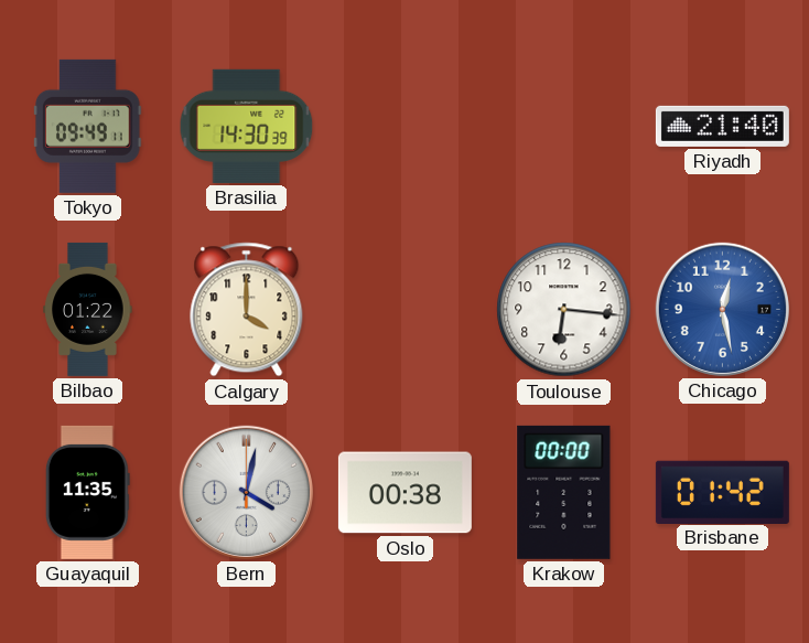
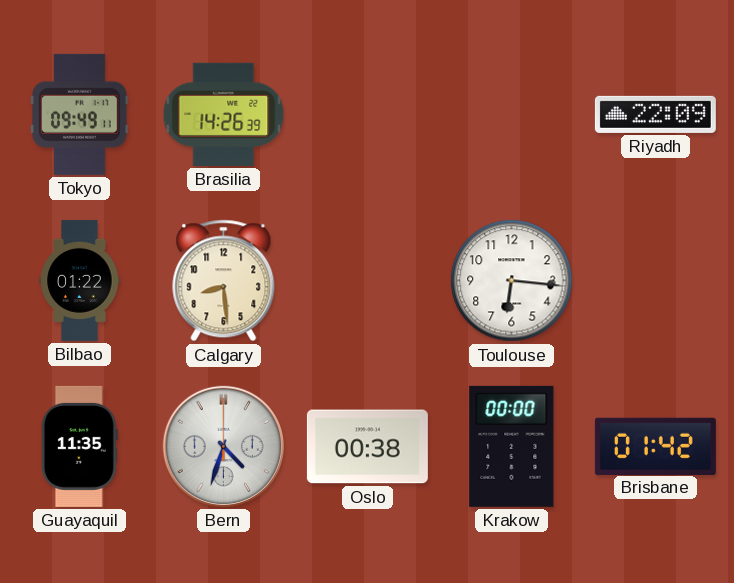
Brasilia: 14:30 -> 14:26 (224, 114)
Riyadh: 21:40 -> 22:09 (655, 114)
Calgary: 4:00 -> 8:29 (224, 281)
Chicago: 12:28 -> none (722, 309)
Bern: 4:02 -> 4:33 (223, 446)
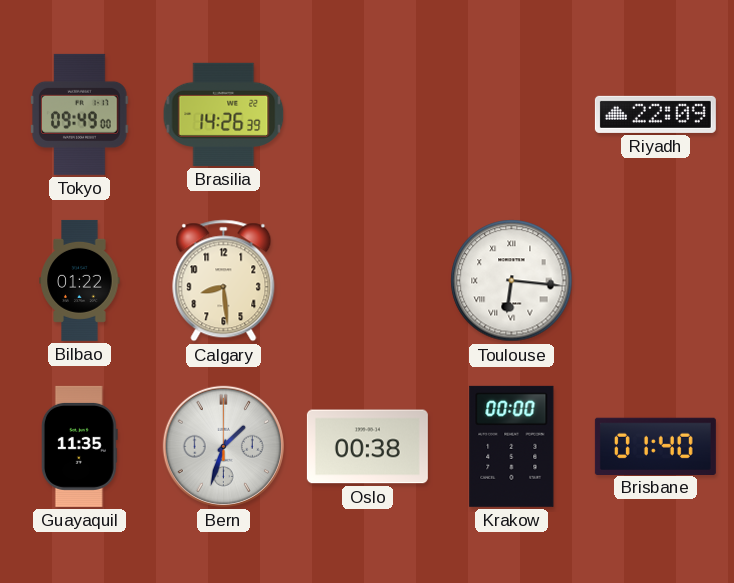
Tokyo: 09:49:11 -> 09:49:00 (80, 114)
Toulouse numerals: Arabic -> Roman (512, 281)
Bern: 4:33 -> 1:33 (223, 446)
Brisbane: 01:42 -> 01:40 (655, 446)
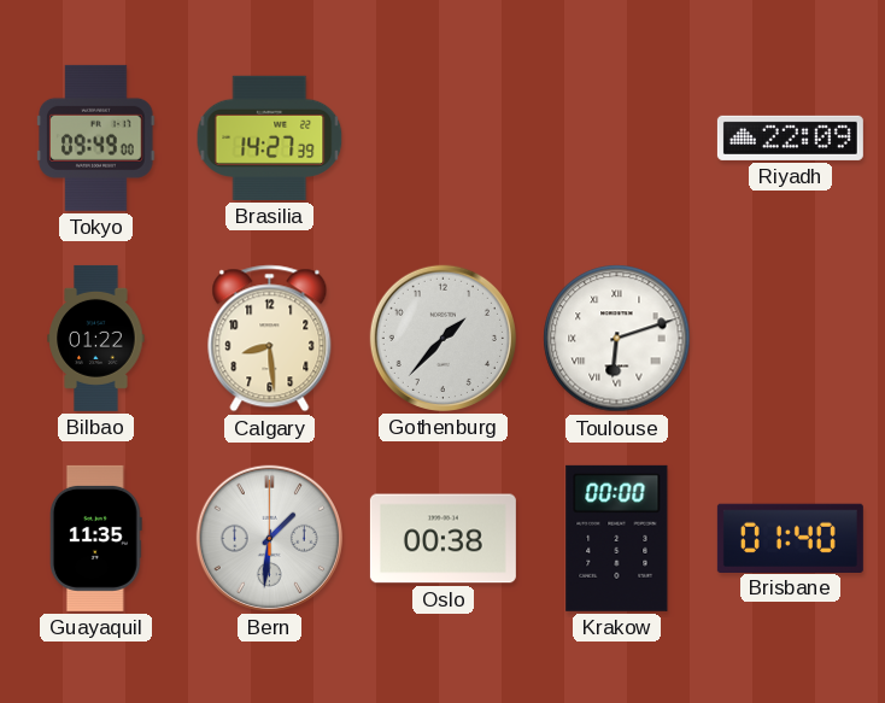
Brasilia: 14:26 -> 14:27 (270, 137)
Gothenburg: none -> 1:37 (443, 338)
Toulouse: 6:16 -> 6:12 (617, 339)
Bern: 1:33 -> 1:31 (269, 538)
